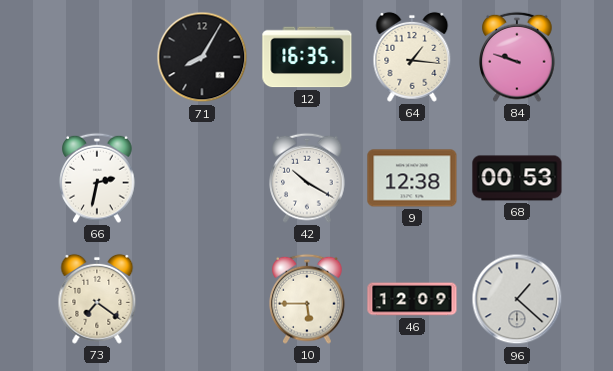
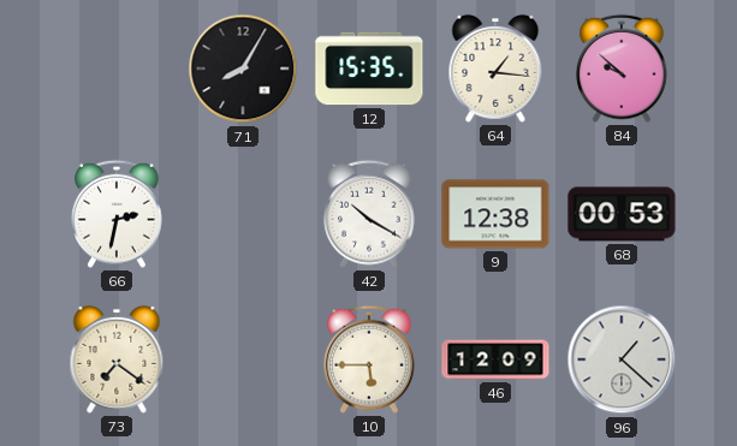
12: 16:35 -> 15:35 (369, 69)
84: 9:48 -> 9:52 (622, 69)
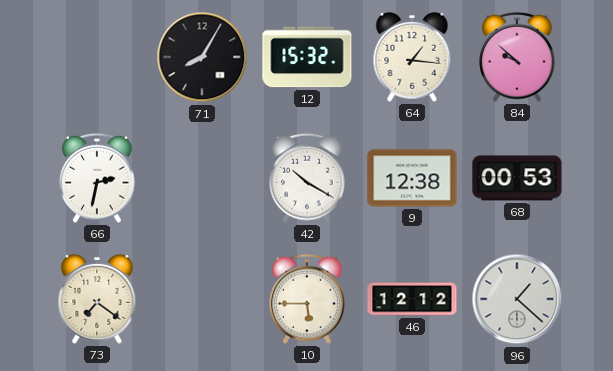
12: 15:35 -> 15:32 (307, 57)
46: 12:09 -> 12:12 (412, 299)
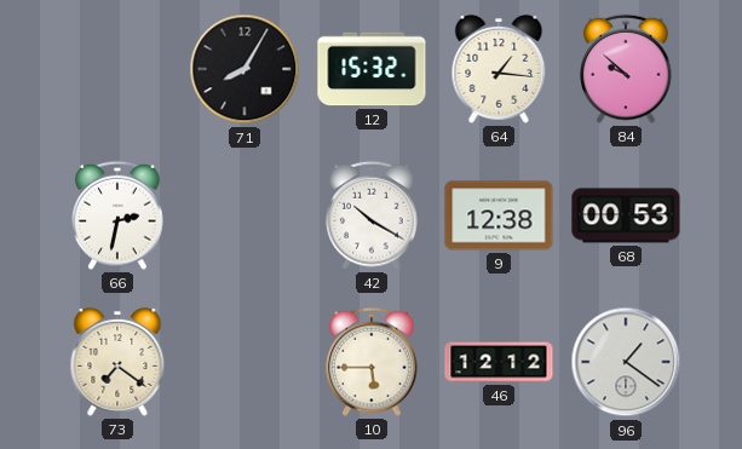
96: 1:22 -> 1:21 (626, 362)
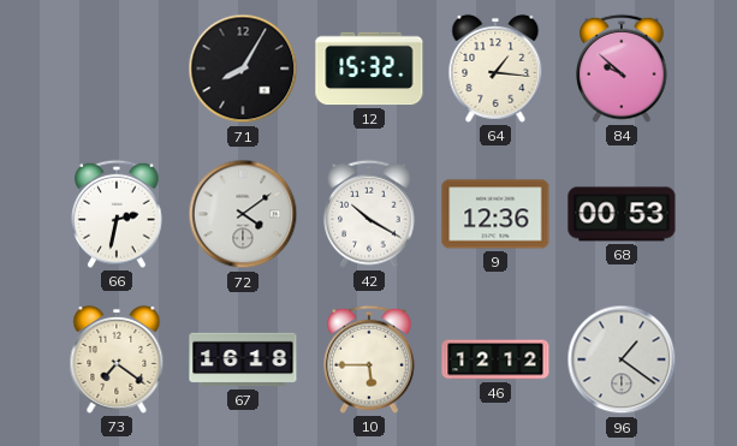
72: none -> 4:09 (243, 214)
9: 12:38 -> 12:36 (495, 214)
67: none -> 16:18 (243, 359)
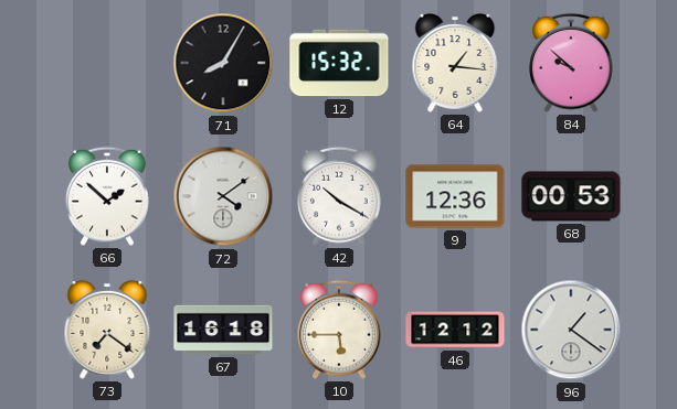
66: 2:32 -> 1:52 (107, 196)
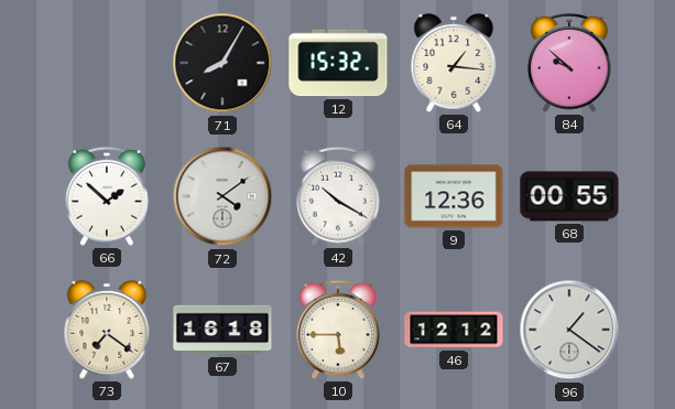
68: 00:53 -> 00:55 (569, 196)
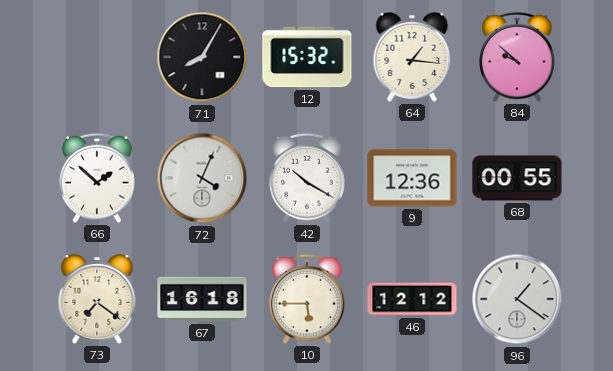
72: 4:09 -> 4:04 (202, 178)
